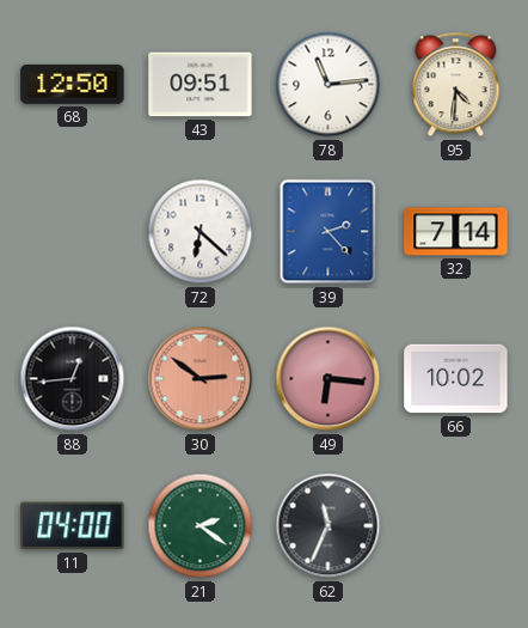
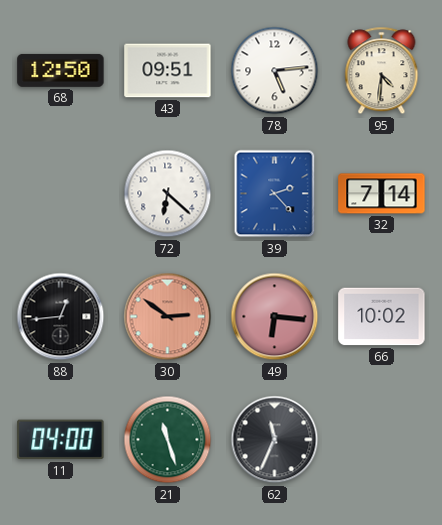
78: 11:14 -> 5:14 (275, 71)
21: 2:21 -> 11:27 (168, 440)
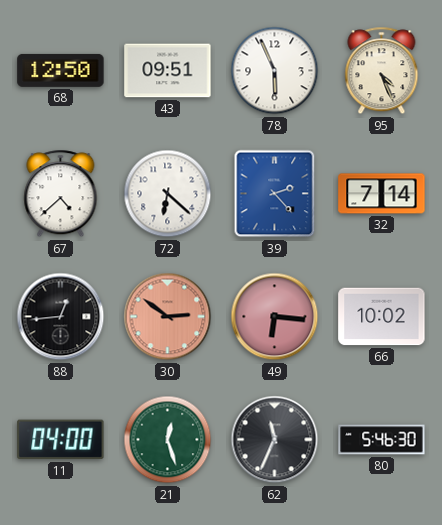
78: 5:14 -> 5:56 (275, 71)
95: 4:31 -> 4:26 (382, 71)
67: none -> 4:38 (61, 194)
21: 11:27 -> 12:27 (168, 440)
80: none -> 5:46 (382, 440)
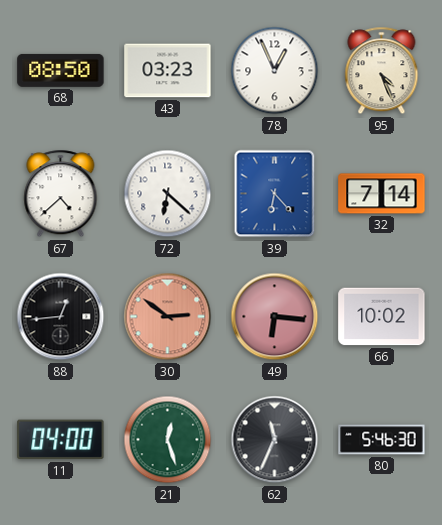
68: 12:50 -> 08:50 (61, 70)
43: 09:51 -> 03:23 (168, 71)
78: 5:56 -> 12:56 (275, 71)
39: 2:23 -> 6:23 (275, 194)
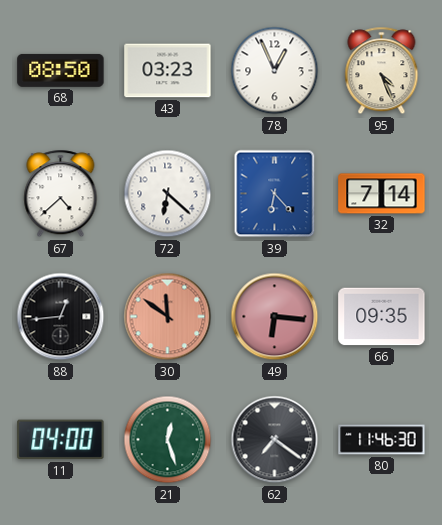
30: 2:51 -> 11:51 (168, 317)
66: 10:02 -> 09:35 (382, 317)
62: 11:34 -> 7:21 (275, 440)
80: 5:46 -> 11:46 (382, 440)
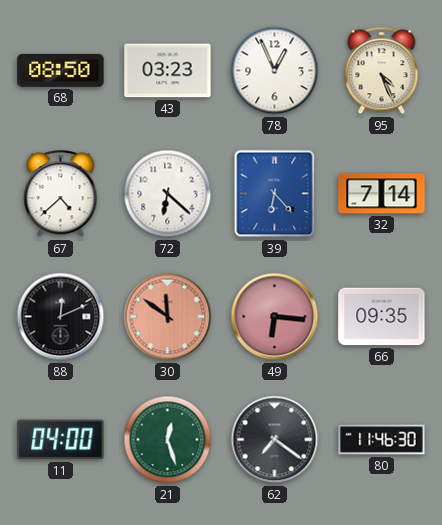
88: 12:44 -> 12:11 (61, 317)
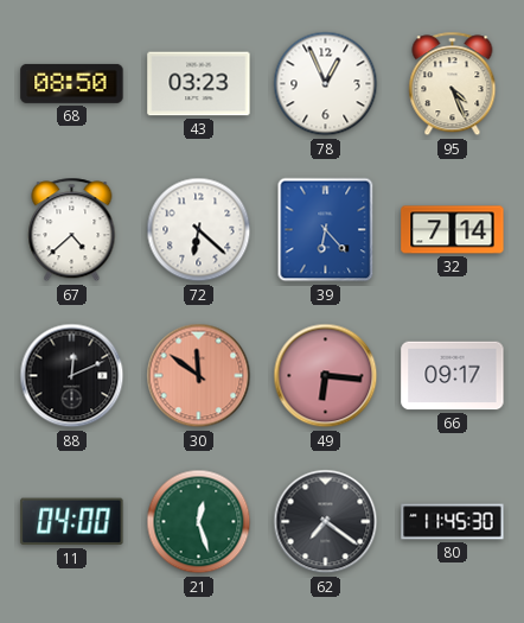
66: 09:35 -> 09:17 (453, 376)
80: 11:46 -> 11:45 (453, 522)
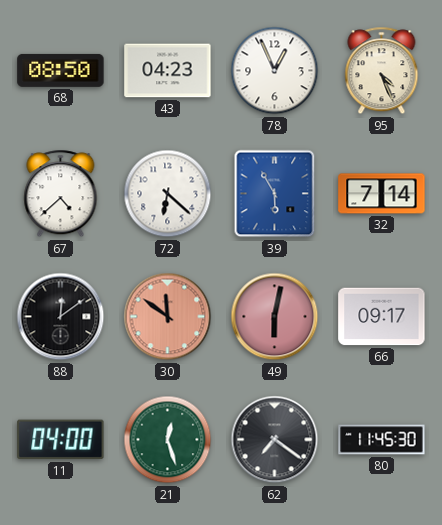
43: 03:23 -> 04:23 (168, 71)
39: 6:23 -> 5:55 (275, 194)
88: 12:11 -> 12:09 (61, 317)
49: 6:16 -> 6:02 (275, 317)
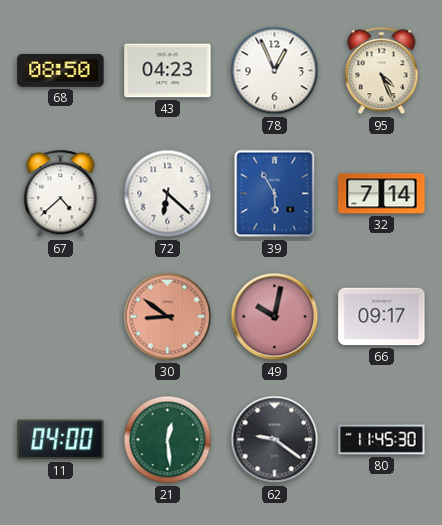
88: 12:09 -> none (61, 317)
30: 11:51 -> 8:51 (168, 317)
49: 6:02 -> 10:02 (275, 317)
21: 12:27 -> 12:29 (168, 440)
62: 7:21 -> 9:21 (275, 440)
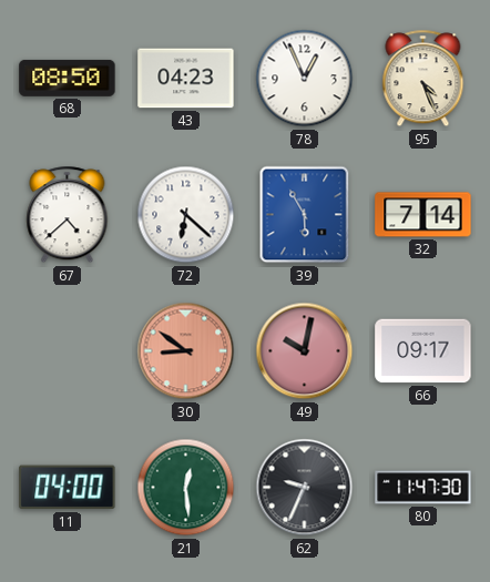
62: 9:21 -> 9:34 (305, 488)
80: 11:45 -> 11:47 (423, 488)
